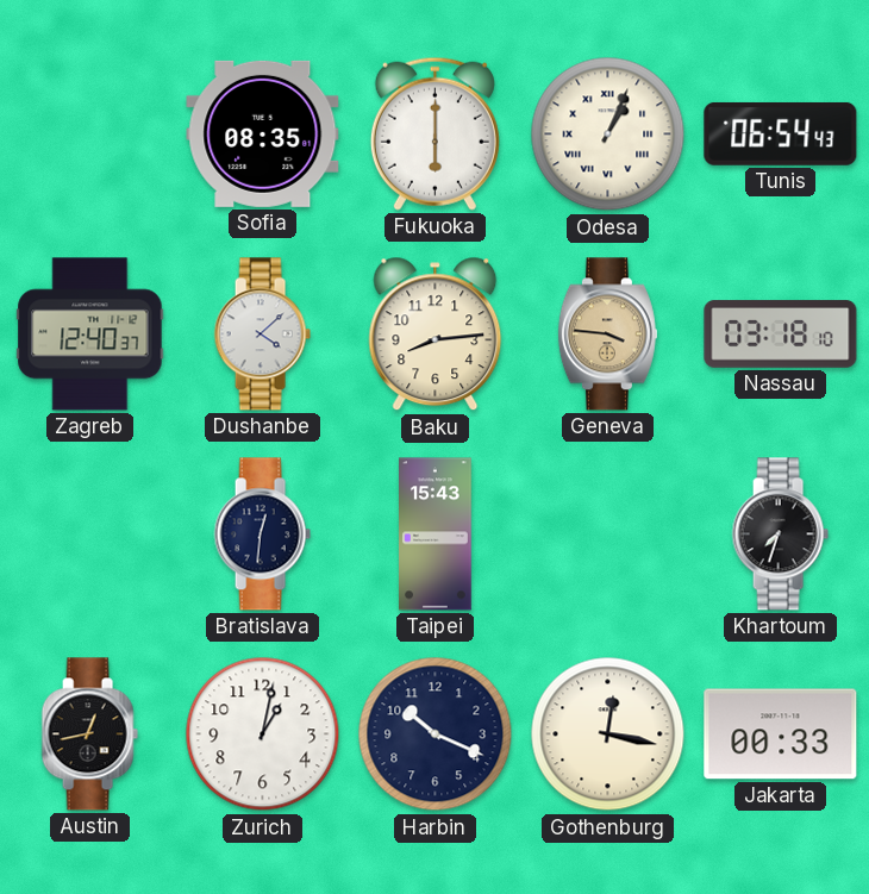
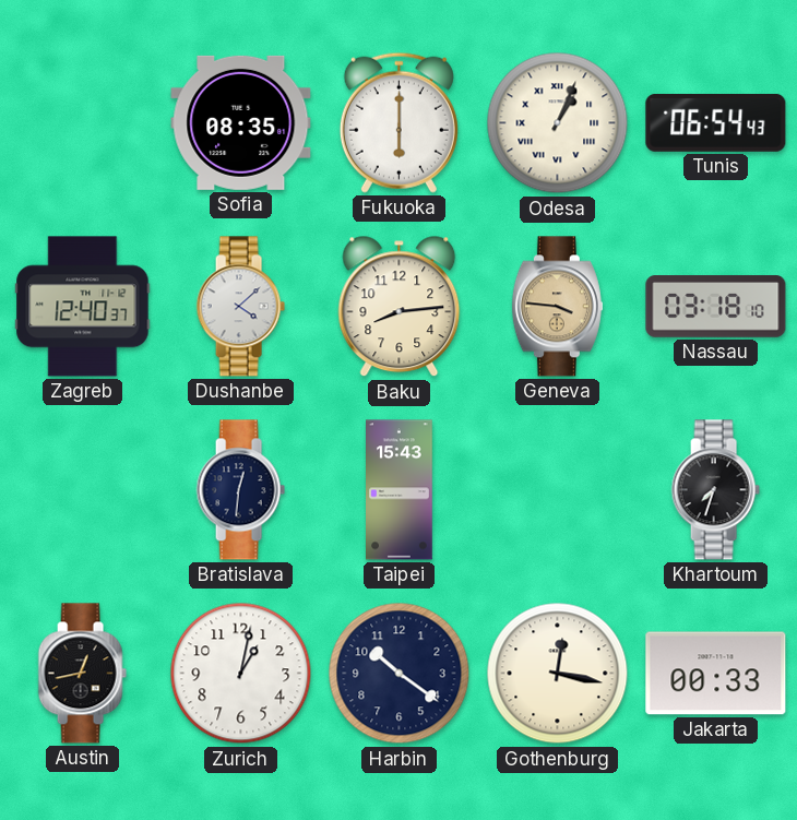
Harbin: 10:19 -> 10:21 (400, 674)
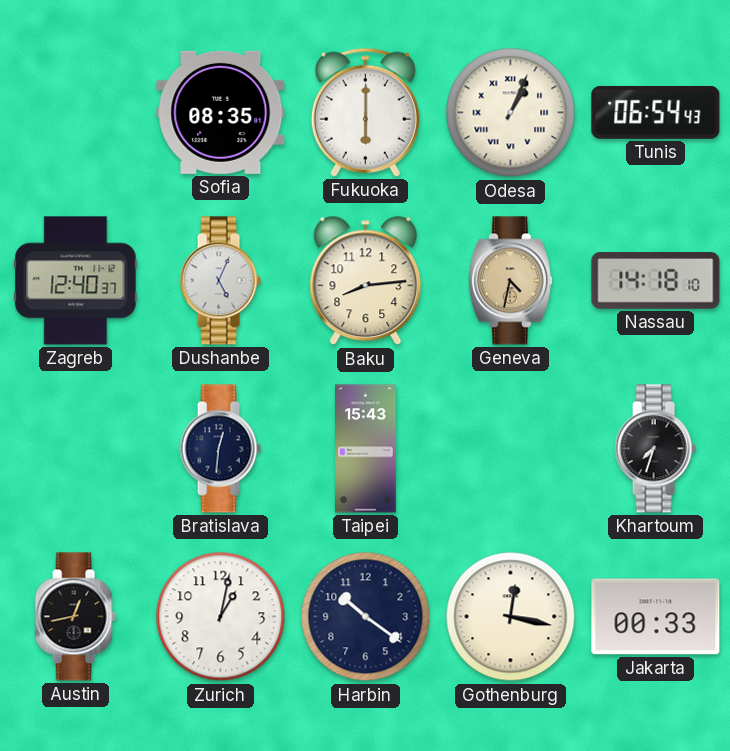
Dushanbe: 4:08 -> 5:04 (220, 281)
Geneva: 3:46 -> 4:32 (510, 281)
Nassau: 03:18 -> 14:18 (656, 281)
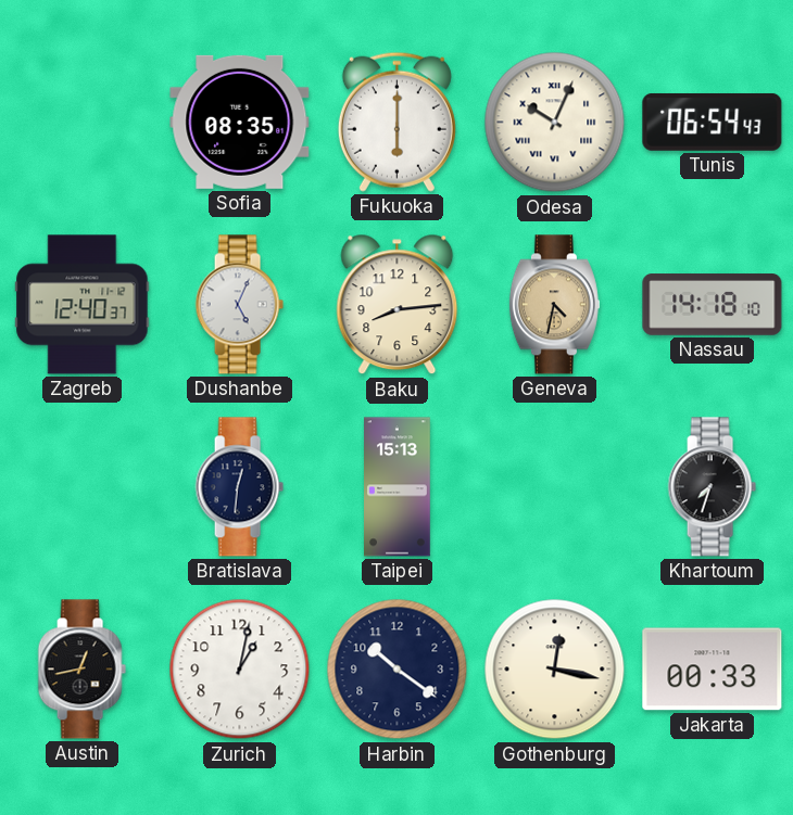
Odesa: 1:04 -> 10:04 (555, 123)
Taipei: 15:43 -> 15:13 (398, 487)
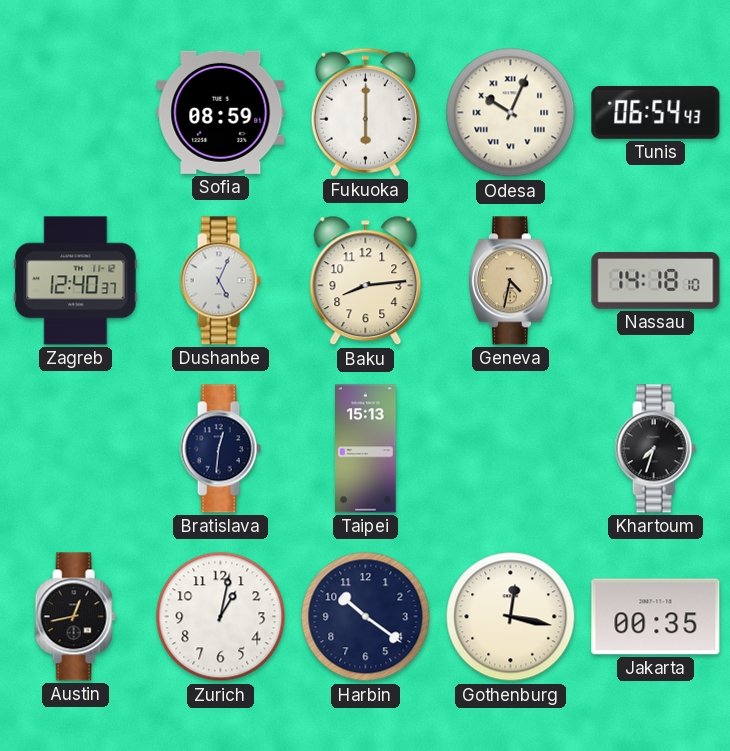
Sofia: 08:35 -> 08:59 (221, 112)
Jakarta: 00:33 -> 00:35 (656, 617)
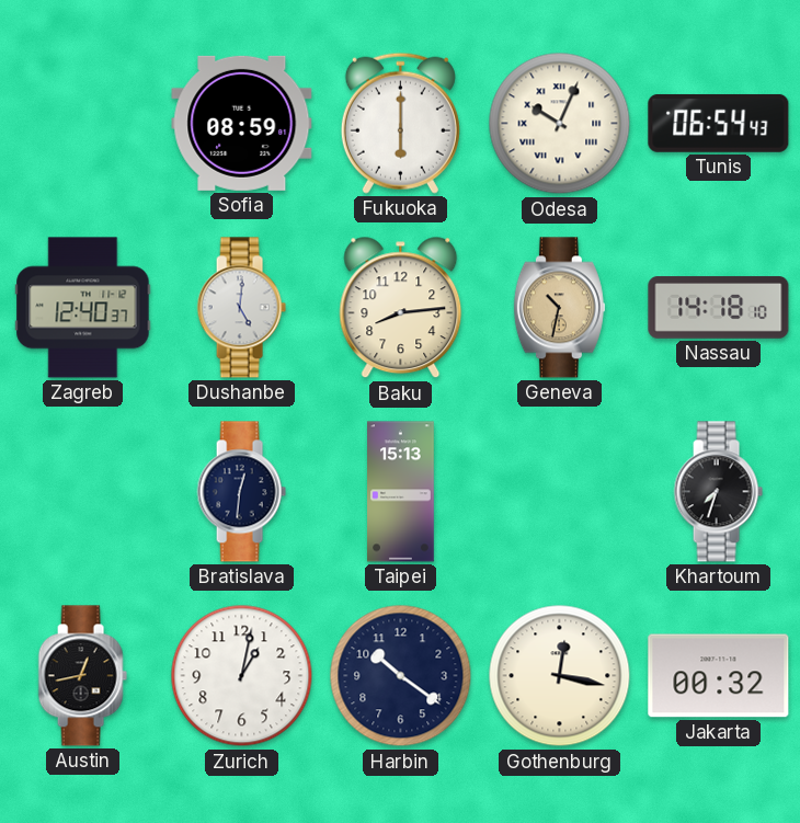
Dushanbe: 5:04 -> 5:01 (241, 308)
Geneva: 4:32 -> 10:32 (559, 308)
Jakarta: 00:35 -> 00:32 (719, 676)
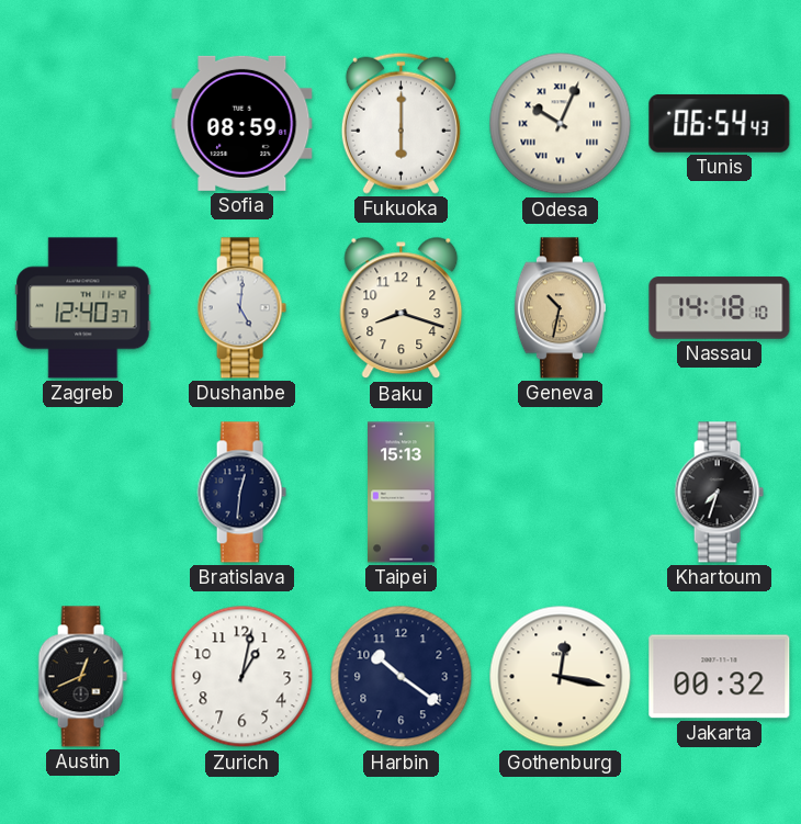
Baku: 8:14 -> 8:18 (402, 308)
Austin: 12:43 -> 12:41 (82, 677)
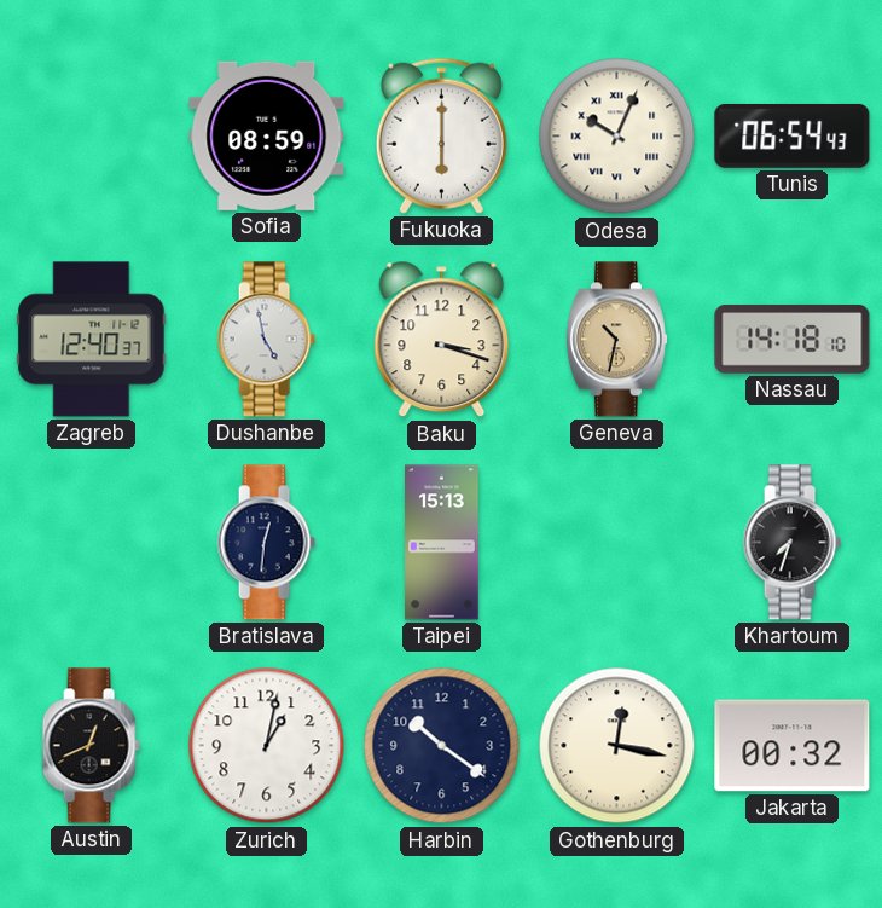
Dushanbe: 5:01 -> 4:58 (266, 340)
Baku: 8:18 -> 3:18 (442, 340)
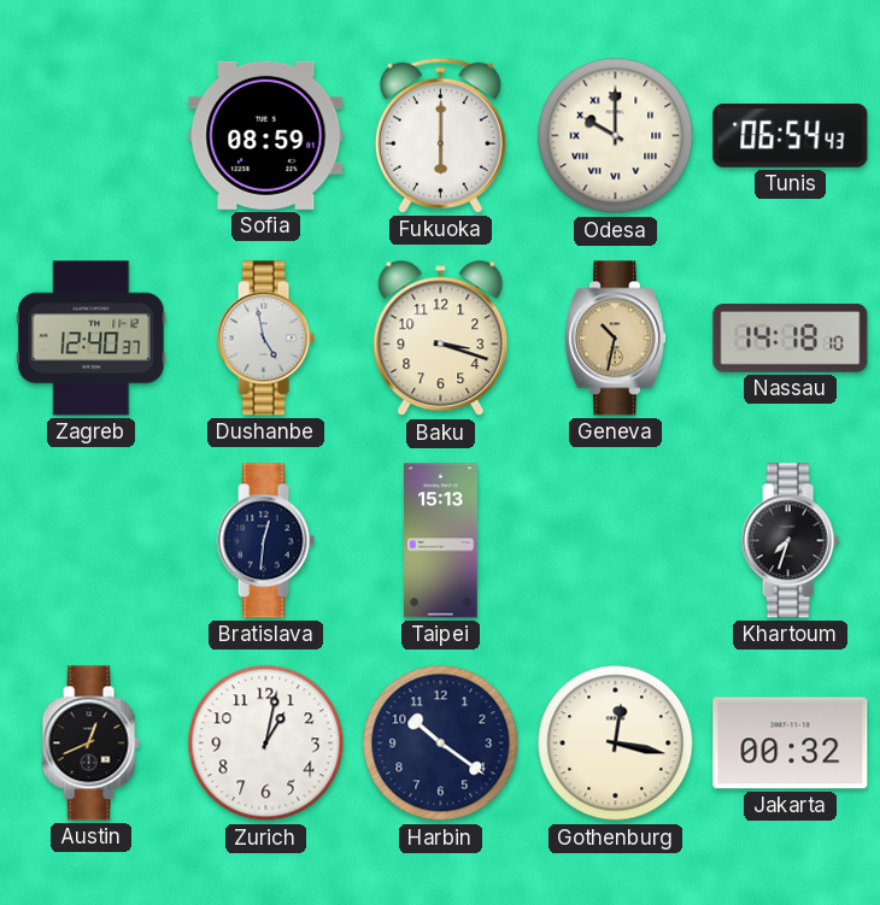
Odesa: 10:04 -> 10:00 (616, 136)
